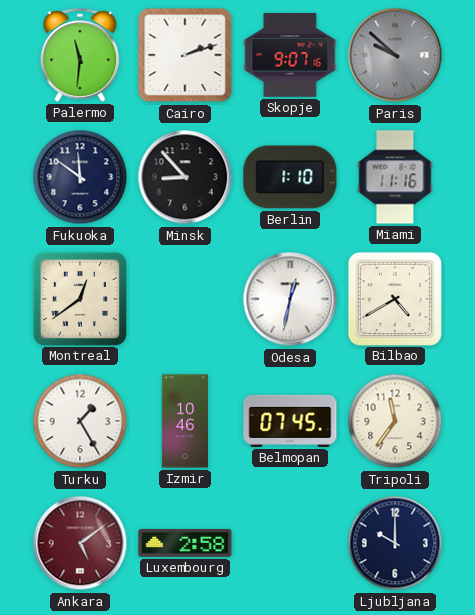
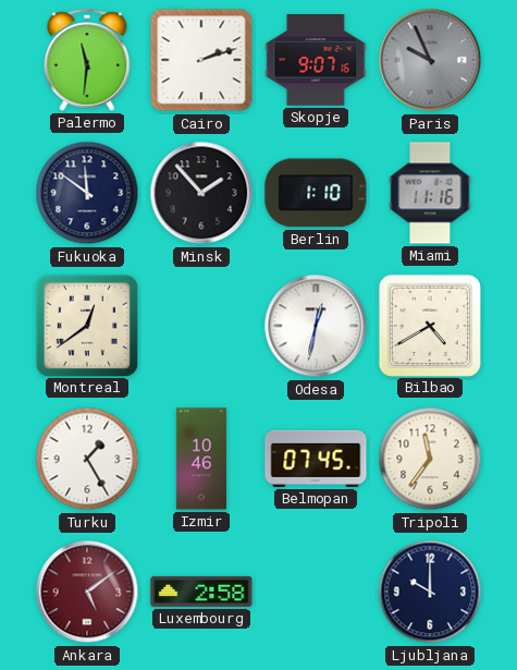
Paris: 9:52 -> 9:56 (430, 60)
Minsk: 8:53 -> 1:53 (201, 193)
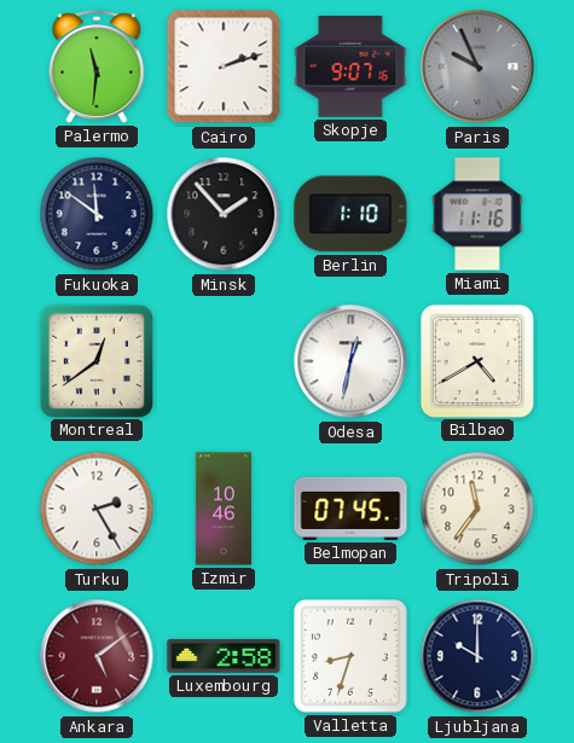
Turku: 1:25 -> 2:25 (97, 509)
Valletta: none -> 8:33 (350, 656)
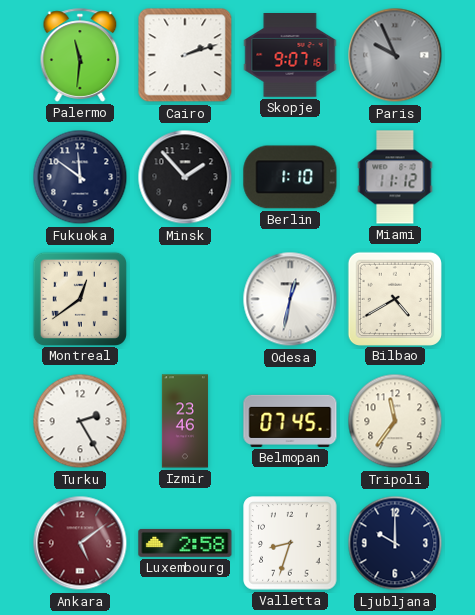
Miami: 11:16 -> 11:12 (395, 177)
Izmir: 10:46 -> 23:46 (185, 421)
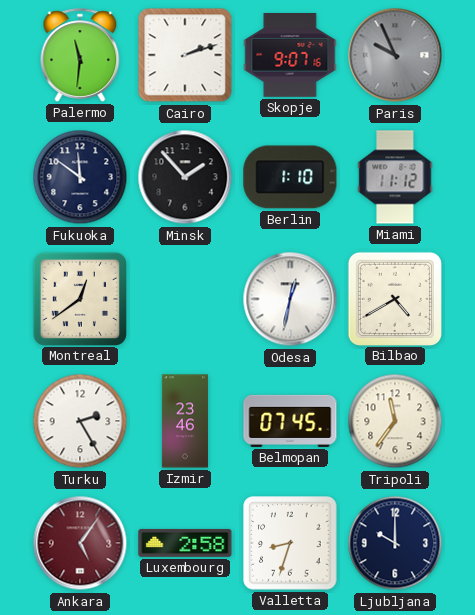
Ankara: 5:09 -> 5:06 (80, 543)
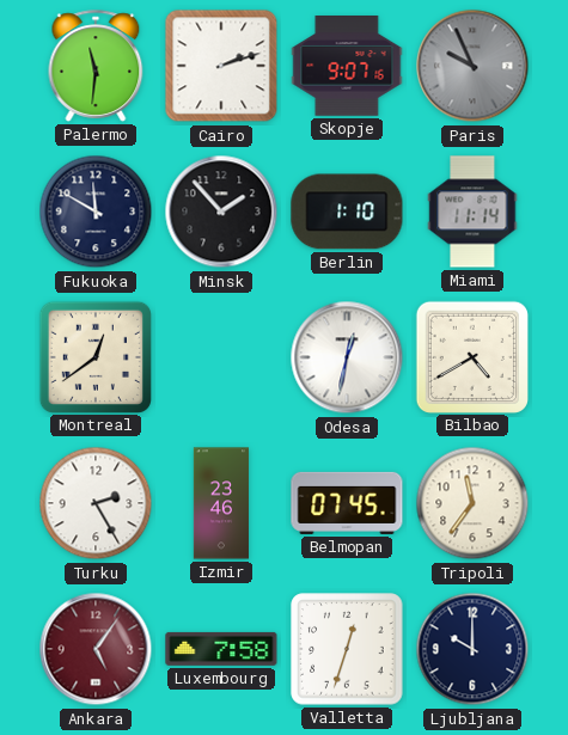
Fukuoka: 11:51 -> 11:50 (96, 212)
Miami: 11:12 -> 11:14 (472, 212)
Luxembourg: 2:58 -> 7:58 (221, 649)
Valletta: 8:33 -> 12:33 (347, 649)
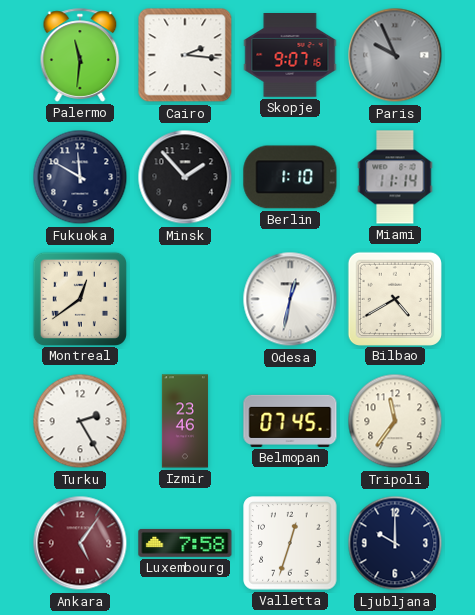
Cairo: 2:12 -> 2:16 (185, 55)
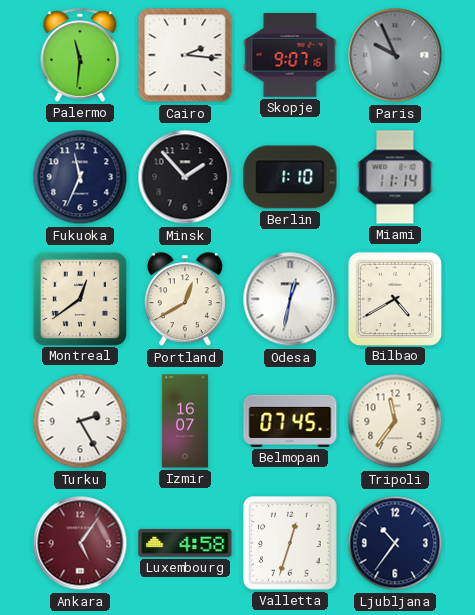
Fukuoka: 11:50 -> 11:34 (80, 177)
Portland: none -> 12:40 (185, 300)
Izmir: 23:46 -> 16:07 (185, 421)
Luxembourg: 7:58 -> 4:58 (185, 543)
Ljubljana: 10:00 -> 10:36 (395, 543)
